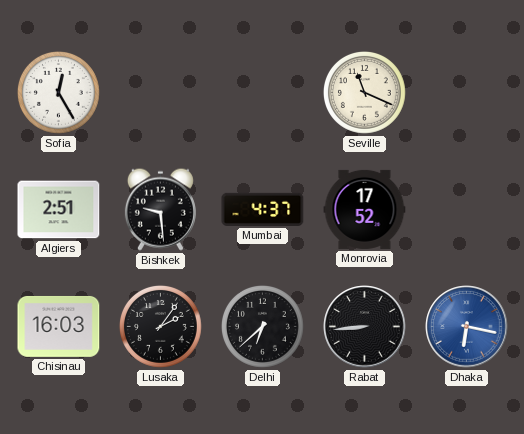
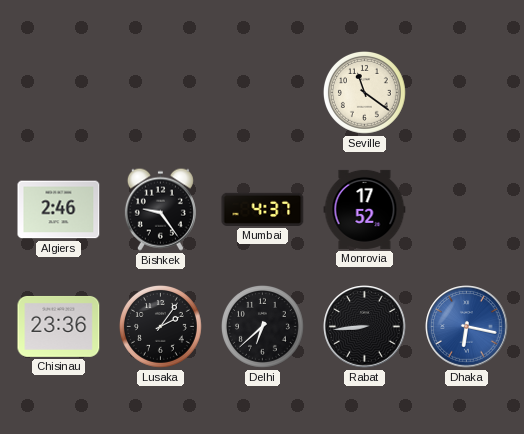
Sofia: 12:25 -> none (58, 92)
Seville: 11:19 -> 11:21 (364, 92)
Algiers: 2:51 -> 2:46 (59, 210)
Bishkek: 9:29 -> 9:24 (160, 209)
Chisinau: 16:03 -> 23:36 (59, 326)
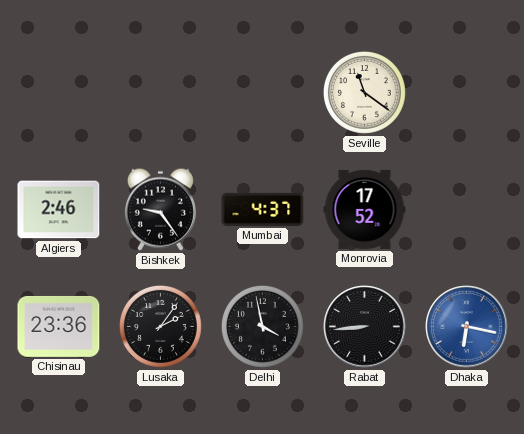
Delhi: 6:38 -> 3:58 (262, 326)
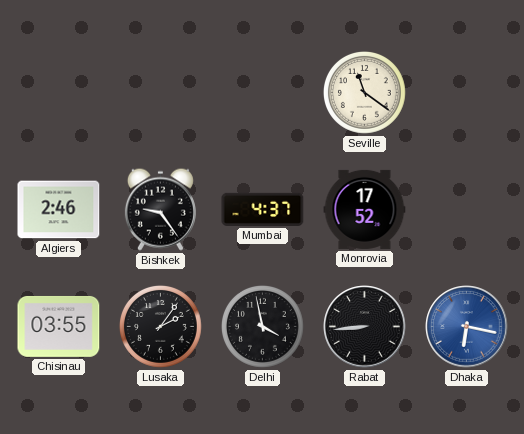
Chisinau: 23:36 -> 03:55 (59, 326)
